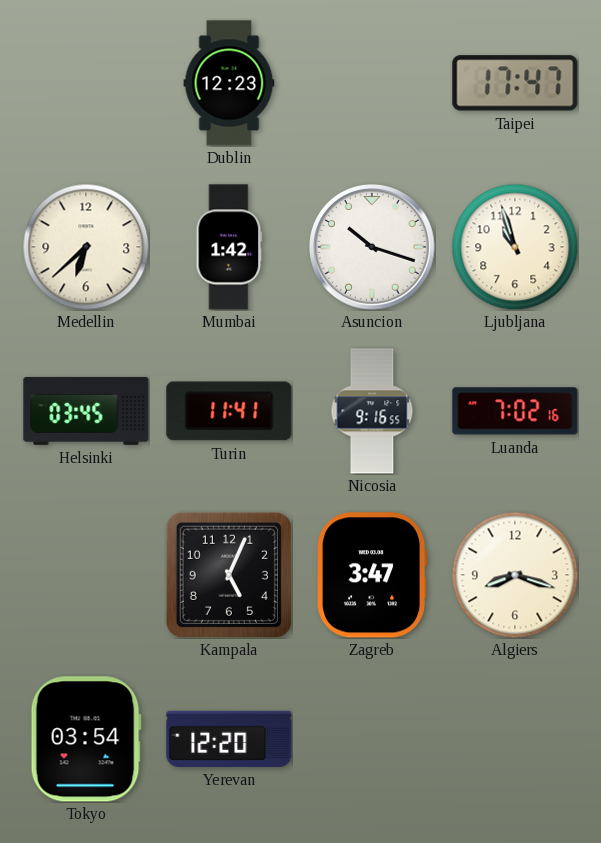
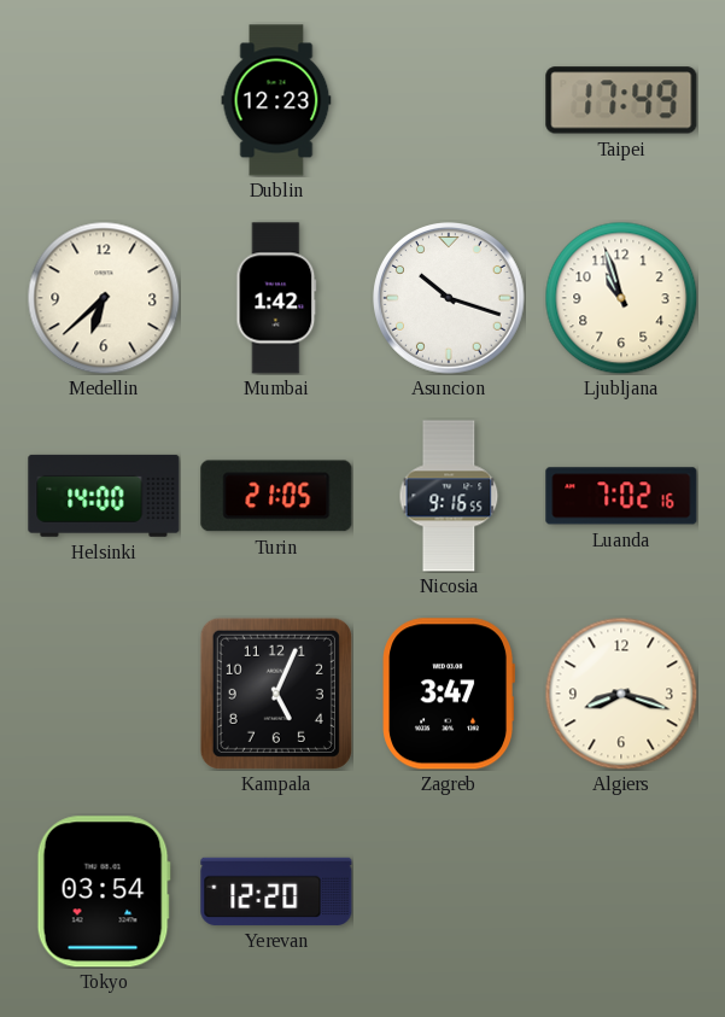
Taipei: 17:47 -> 17:49 (621, 100)
Helsinki: 03:45 -> 14:00 (104, 496)
Turin: 11:41 -> 21:05 (276, 496)
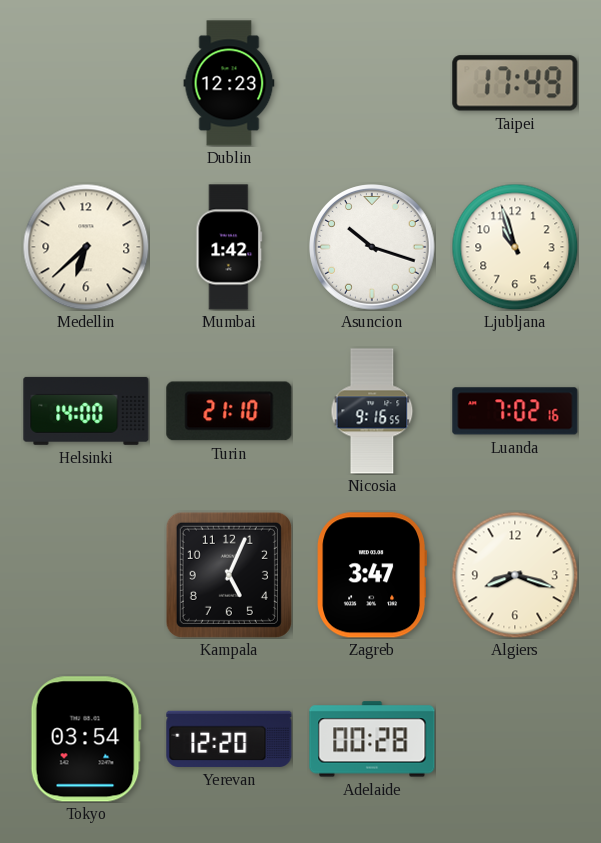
Turin: 21:05 -> 21:10 (229, 411)
Adelaide: none -> 00:28 (372, 739)
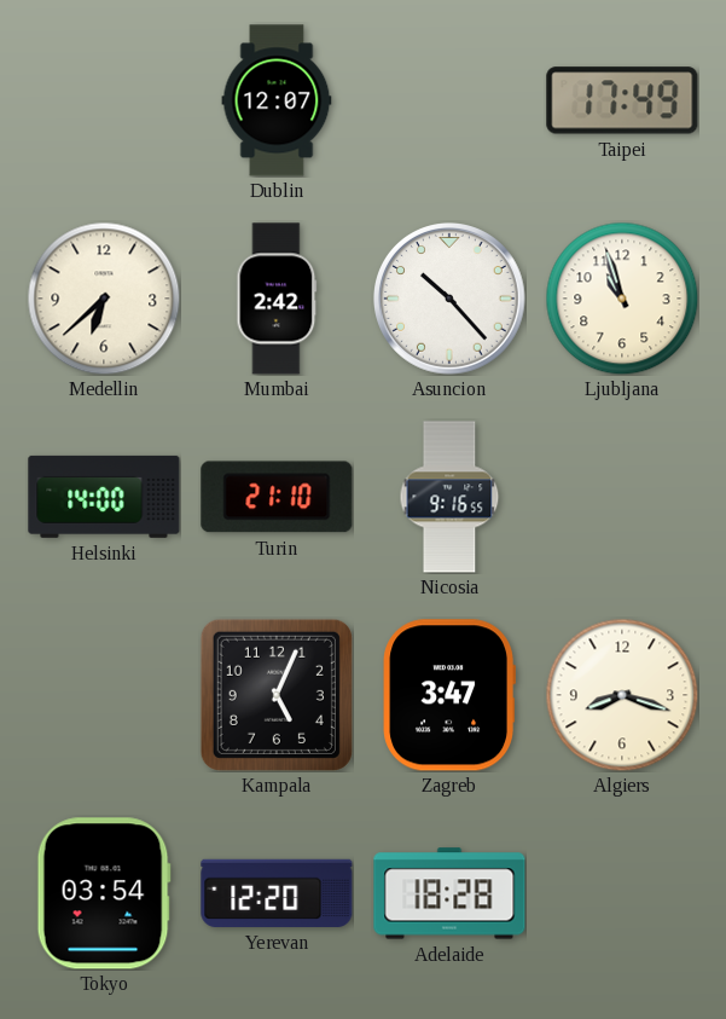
Dublin: 12:23 -> 12:07 (277, 100)
Mumbai: 1:42 -> 2:42 (277, 299)
Asuncion: 10:18 -> 10:23 (451, 300)
Luanda: 7:02 -> none (515, 411)
Adelaide: 00:28 -> 18:28 (449, 893)
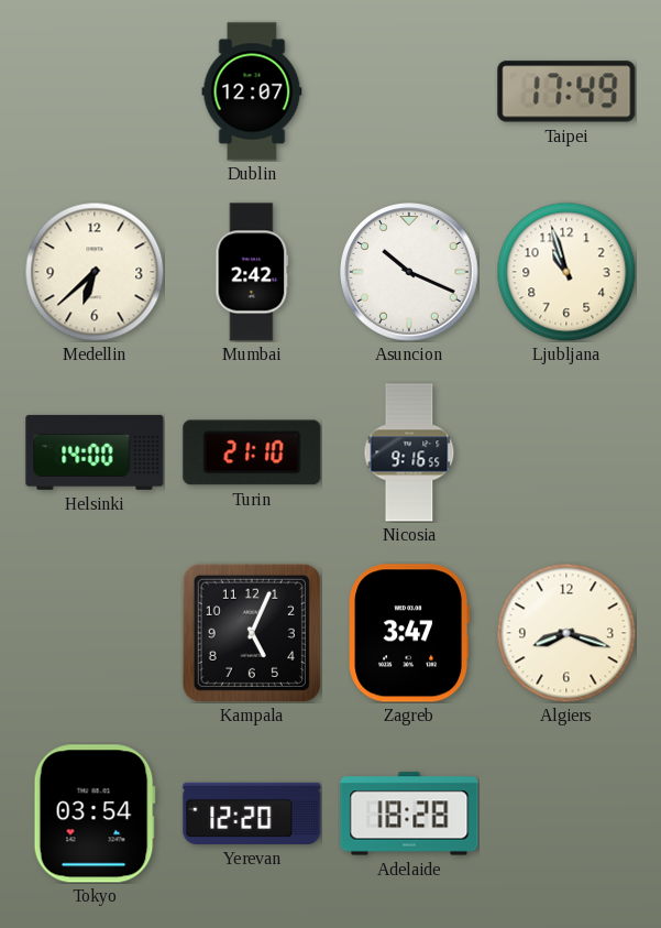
Asuncion: 10:23 -> 10:19 (410, 273)
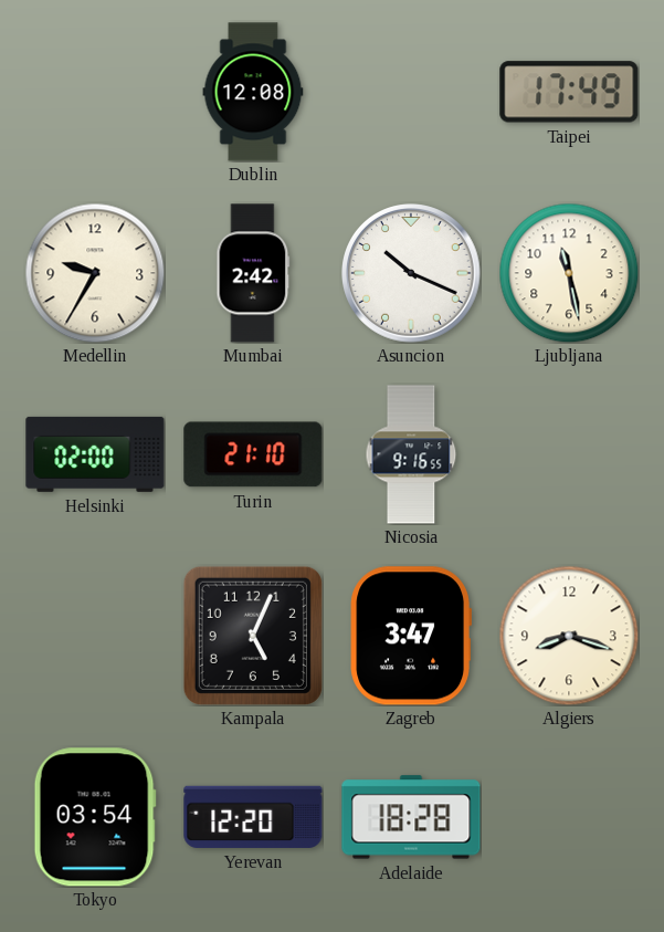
Dublin: 12:07 -> 12:08 (253, 92)
Medellin: 6:38 -> 9:35 (95, 273)
Ljubljana: 10:57 -> 11:28 (569, 273)
Helsinki: 14:00 -> 02:00 (95, 454)
